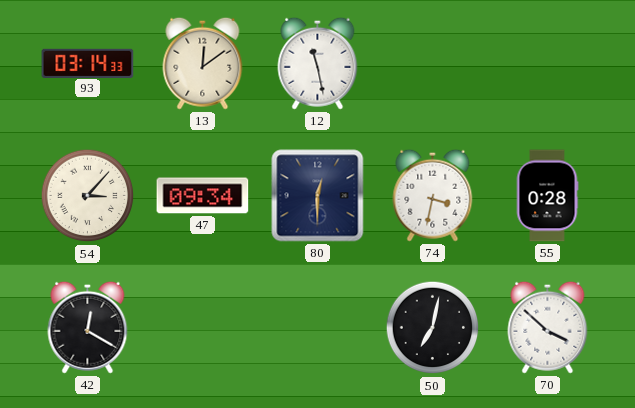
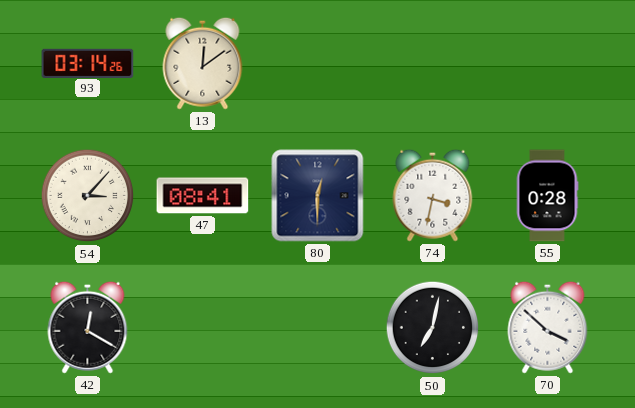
93: 03:14:33 -> 03:14:26 (88, 63)
12: 11:28 -> none (318, 63)
47: 09:34 -> 08:41 (203, 196)
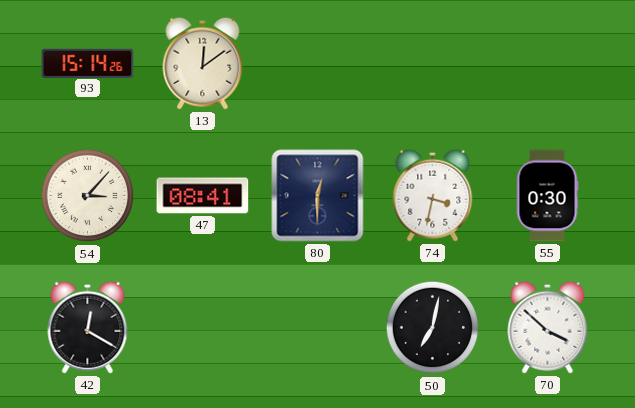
93: 03:14 -> 15:14 (88, 63)
55: 0:28 -> 0:30 (547, 196)
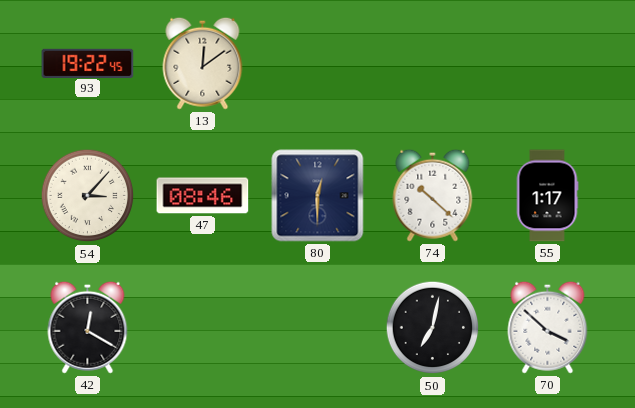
93: 15:14 -> 19:22 (88, 63)
47: 08:41 -> 08:46 (203, 196)
74: 3:32 -> 10:22 (433, 195)
55: 0:30 -> 1:17 (547, 196)
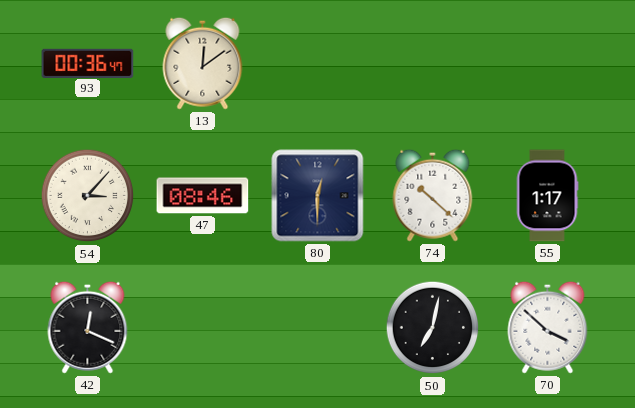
93: 19:22 -> 00:36 (88, 63)
42: 12:20 -> 12:19 (88, 327)
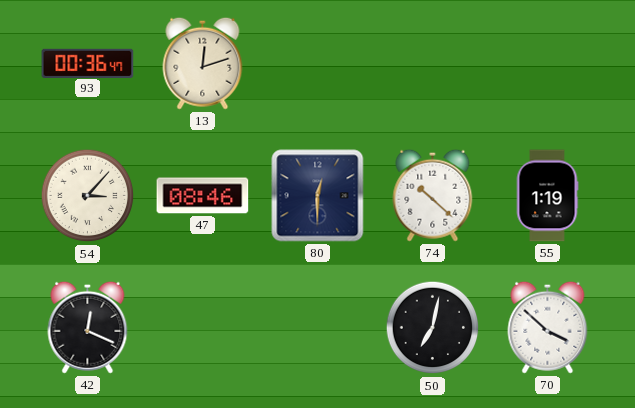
13: 12:09 -> 12:12 (203, 63)
55: 1:17 -> 1:19 (547, 196)
